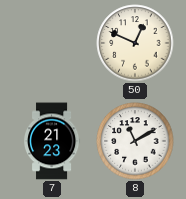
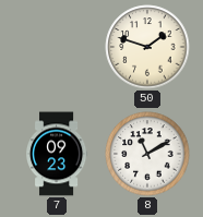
50: 12:49 -> 1:48 (147, 47)
7: 21:23 -> 09:23 (58, 154)
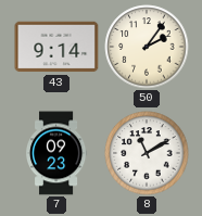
43: none -> 9:14 (56, 47)
50: 1:48 -> 2:06 (147, 47)
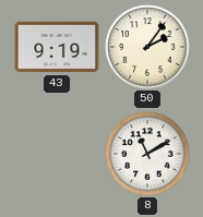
43: 9:14 -> 9:19 (57, 47)
7: 09:23 -> none (58, 153)
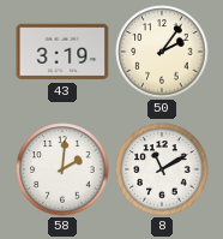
43: 9:19 -> 3:19 (62, 52)
58: none -> 2:01 (62, 169)
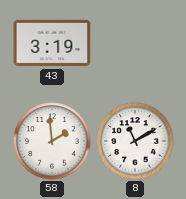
50: 2:06 -> none (162, 52)
58: 2:01 -> 1:59 (52, 141)
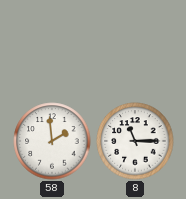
43: 3:19 -> none (52, 43)
8: 11:10 -> 11:15 (135, 141)
